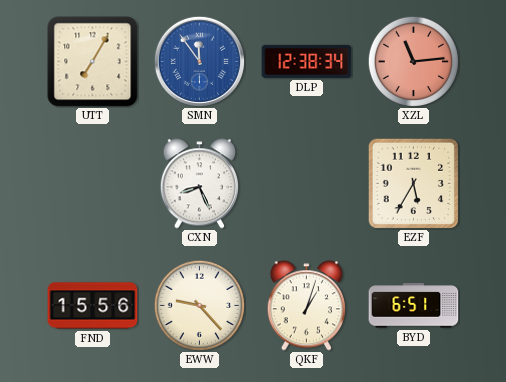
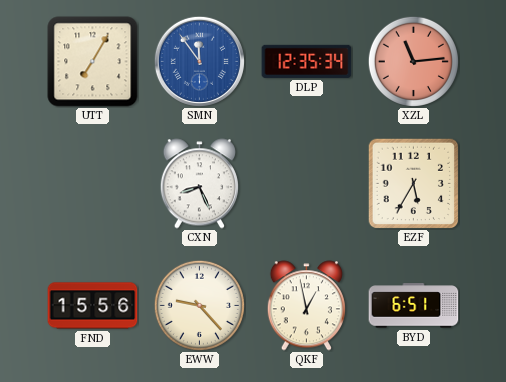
DLP: 12:38 -> 12:35 (307, 61)
QKF: 1:03 -> 12:58 (306, 306)
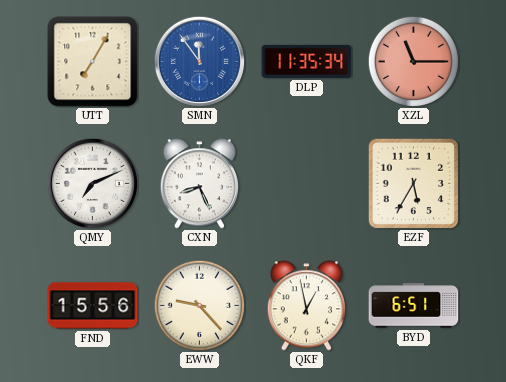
DLP: 12:35 -> 11:35 (307, 61)
XZL: 11:14 -> 11:15 (413, 61)
QMY: none -> 7:11 (92, 183)
